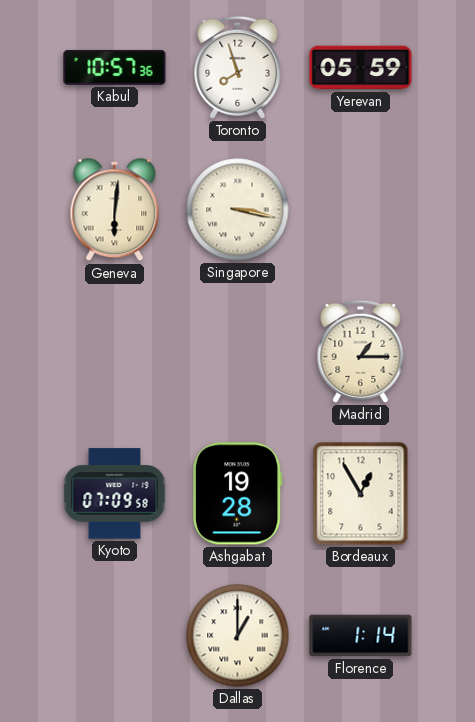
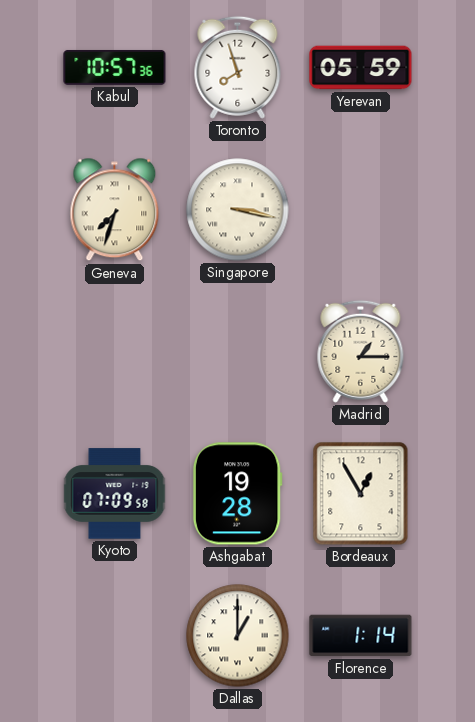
Geneva: 6:01 -> 7:33 (115, 210)
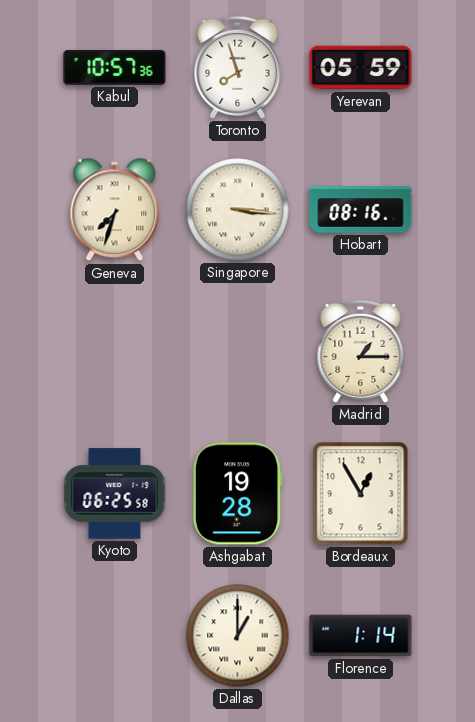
Singapore: 3:17 -> 3:16 (238, 210)
Hobart: none -> 08:16 (361, 210)
Kyoto: 07:09 -> 06:25 (115, 494)
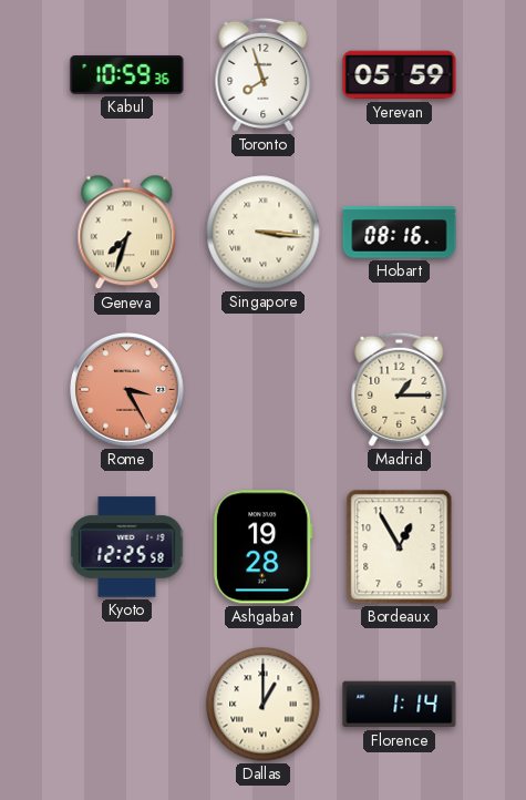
Kabul: 10:57 -> 10:59 (127, 75)
Rome: none -> 3:25 (127, 390)
Kyoto: 06:25 -> 12:25 (127, 547)
